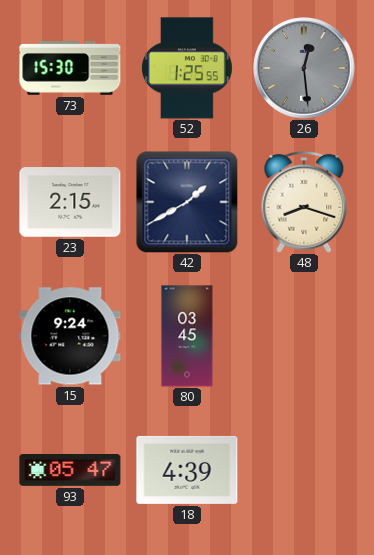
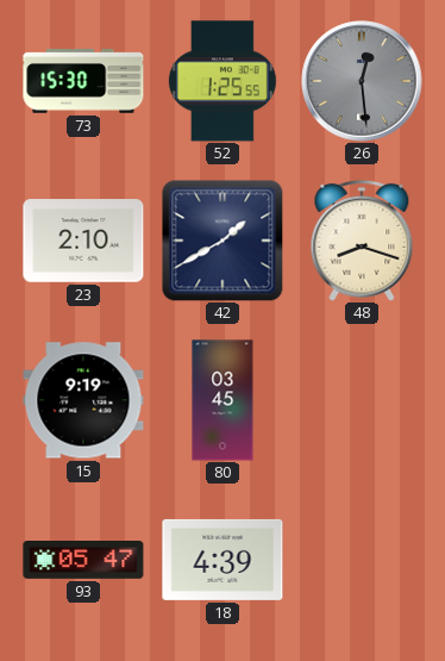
23: 2:15 -> 2:10 (83, 241)
15: 9:24 -> 9:19 (83, 400)
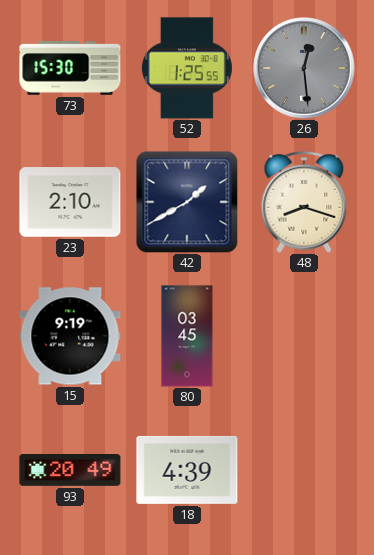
93: 05:47 -> 20:49 (70, 471)
